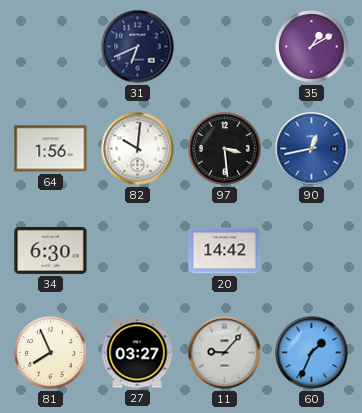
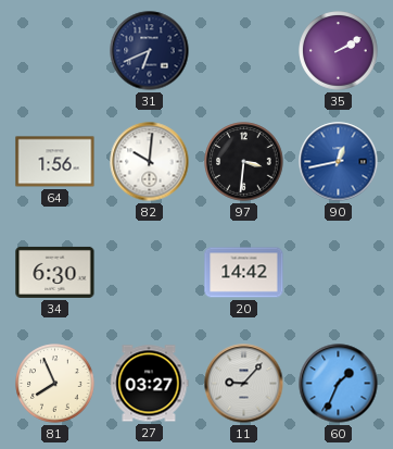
35: 1:10 -> 2:10 (339, 51)
97: 3:29 -> 3:31 (244, 162)
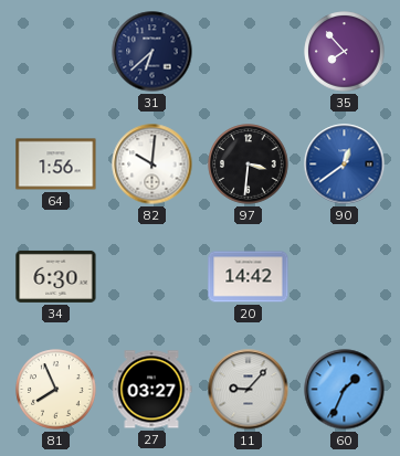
31: 6:41 -> 6:38 (152, 52)
35: 2:10 -> 7:53 (345, 52)
90: 12:43 -> 12:39 (345, 165)
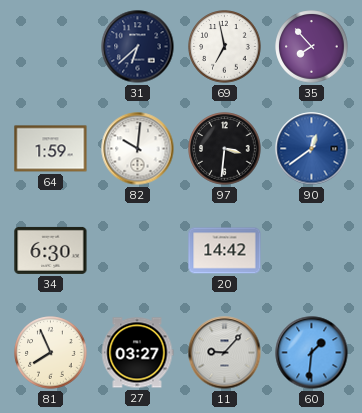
69: none -> 6:58 (225, 47)
64: 1:56 -> 1:59 (51, 149)
60: 1:34 -> 1:31 (312, 353)
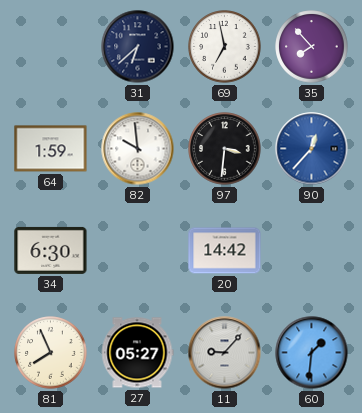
82: 10:01 -> 9:59 (138, 149)
90: 12:39 -> 12:37 (312, 149)
27: 03:27 -> 05:27 (137, 353)
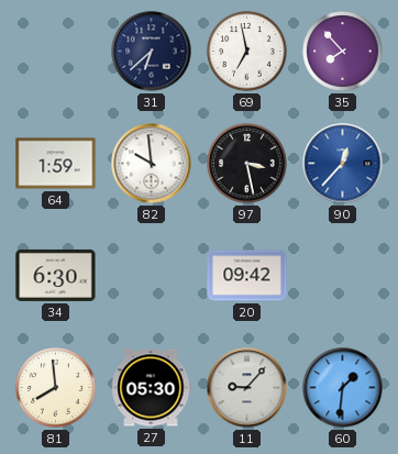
97: 3:31 -> 3:28 (247, 164)
20: 14:42 -> 09:42 (247, 276)
81: 7:56 -> 7:59 (56, 388)
27: 05:27 -> 05:30 (151, 388)
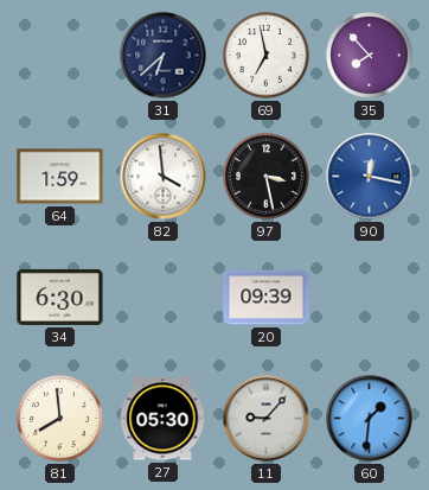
82: 9:59 -> 3:59 (164, 177)
90: 12:37 -> 12:17 (370, 177)
20: 09:42 -> 09:39 (267, 298)
